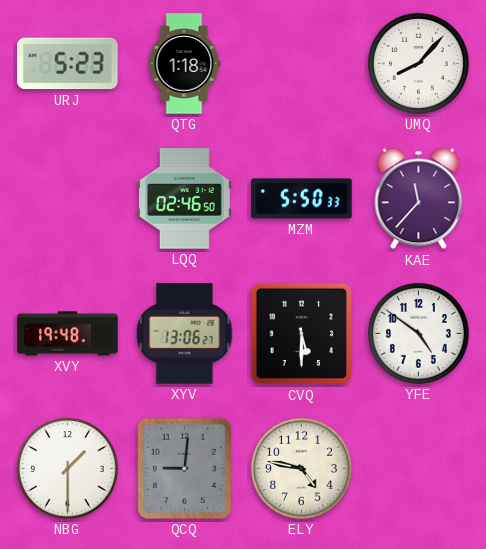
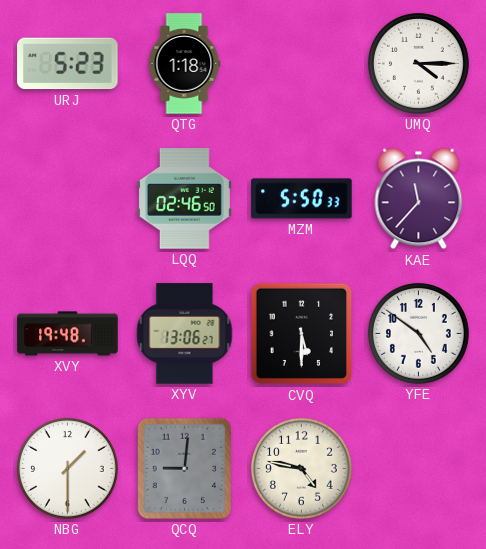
UMQ: 8:07 -> 4:15 (418, 63)
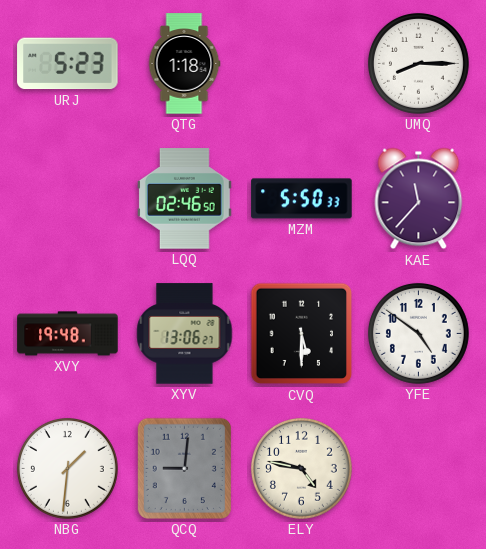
UMQ: 4:15 -> 8:15 (418, 63)
NBG: 1:30 -> 1:31 (67, 468)
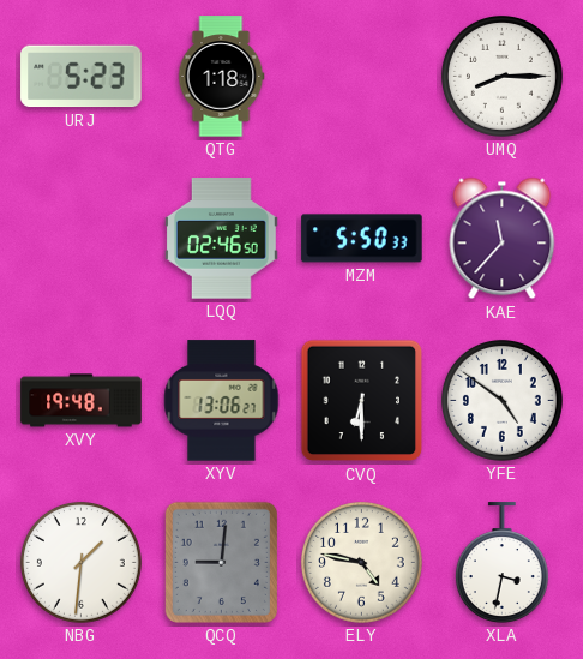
CVQ: 5:30 -> 6:30 (362, 401)
XLA: none -> 3:32 (501, 563)
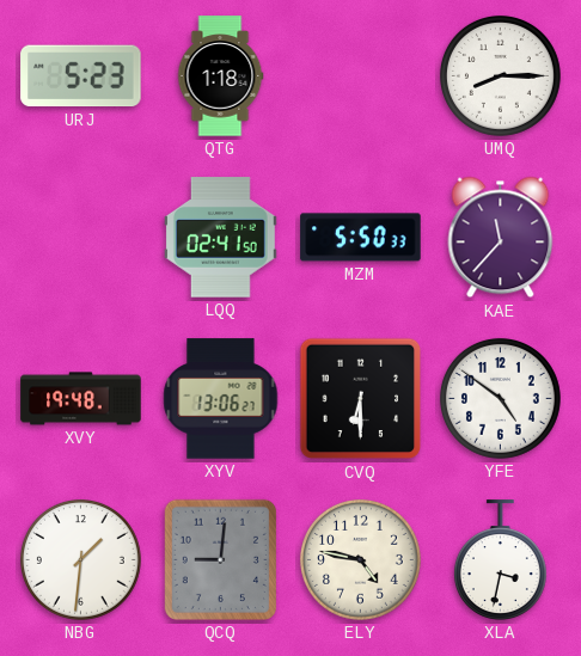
LQQ: 02:46 -> 02:41 (220, 238)
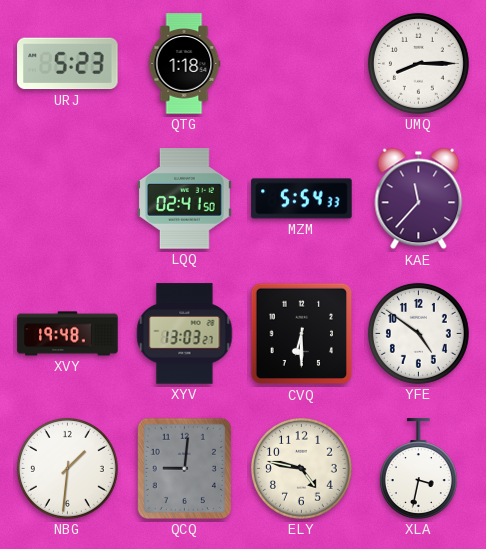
MZM: 5:50 -> 5:54 (302, 199)
XYV: 13:06 -> 13:03 (185, 334)
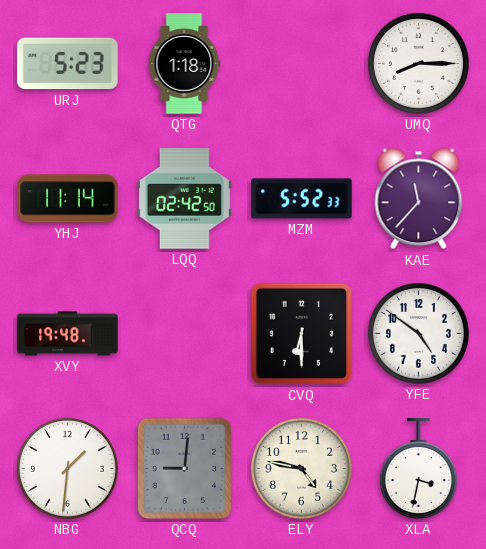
YHJ: none -> 11:14 (68, 199)
LQQ: 02:41 -> 02:42 (184, 199)
MZM: 5:54 -> 5:52 (302, 199)
XYV: 13:03 -> none (185, 334)
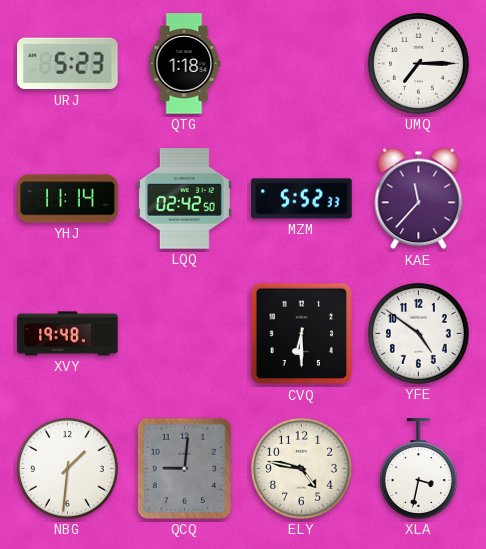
UMQ: 8:15 -> 7:15 (418, 63)
